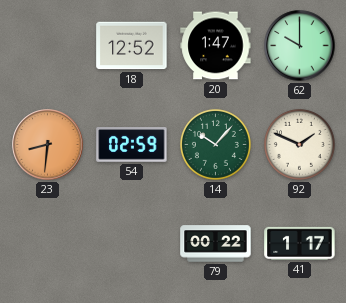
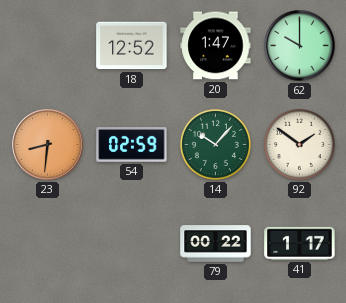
92: 1:49 -> 1:51 (299, 144)
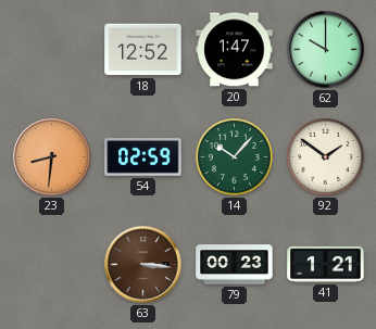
63: none -> 3:16 (143, 265)
79: 00:22 -> 00:23 (235, 265)
41: 1:17 -> 1:21 (326, 264)
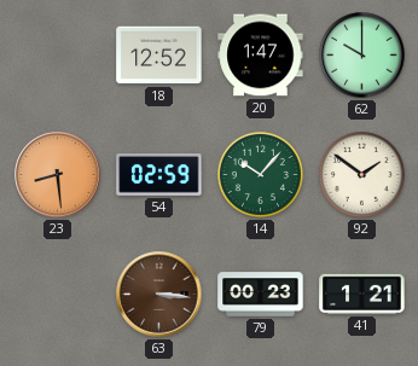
23: 8:31 -> 8:29 (58, 175)
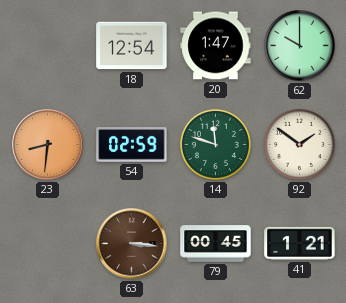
18: 12:52 -> 12:54 (132, 46)
23: 8:29 -> 8:31 (48, 145)
14: 10:07 -> 11:48 (215, 144)
79: 00:23 -> 00:45 (216, 244)
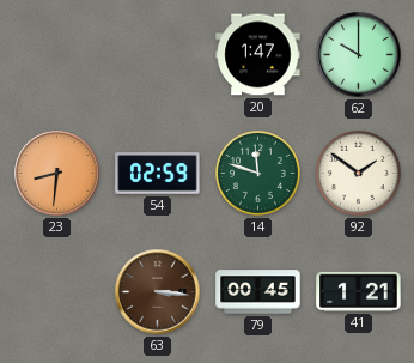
18: 12:54 -> none (132, 46)
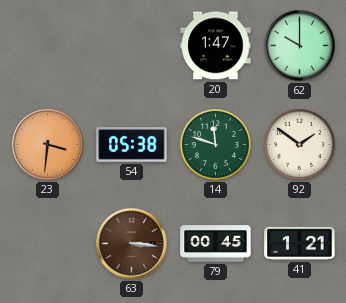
23: 8:31 -> 3:31 (48, 145)
54: 02:59 -> 05:38 (132, 145)
